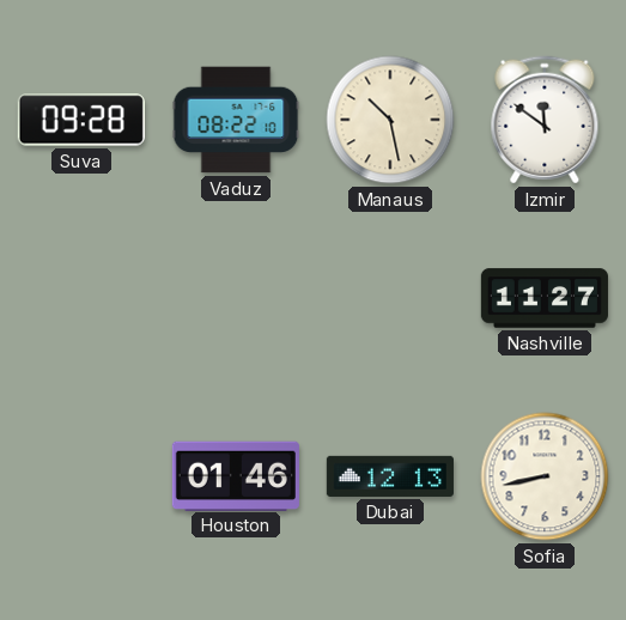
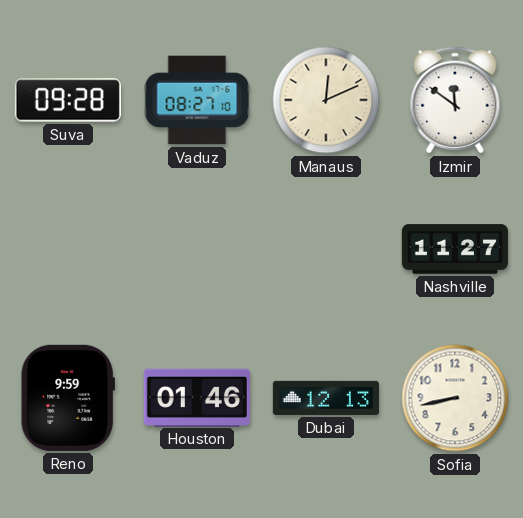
Vaduz: 08:22 -> 08:27 (197, 100)
Manaus: 10:28 -> 12:11 (326, 100)
Reno: none -> 9:59 (68, 398)
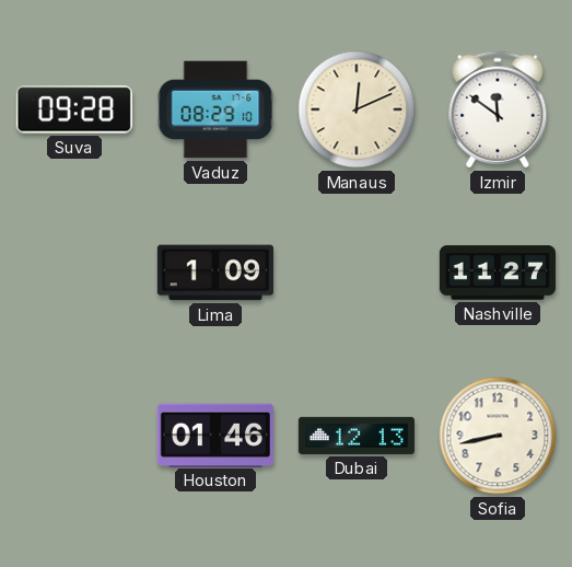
Vaduz: 08:27 -> 08:29 (215, 109)
Lima: none -> 1:09 (215, 273)
Reno: 9:59 -> none (68, 398)
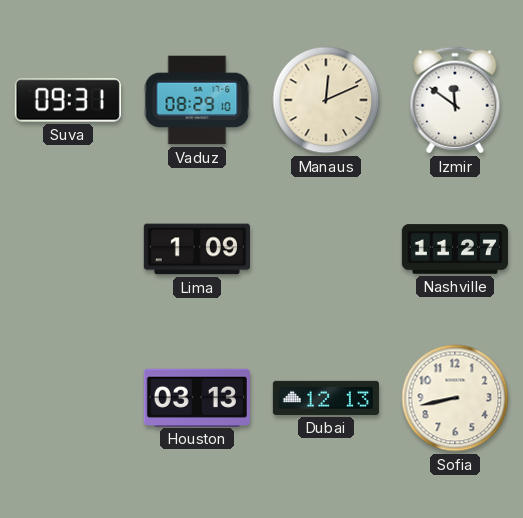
Suva: 09:28 -> 09:31 (68, 100)
Houston: 01:46 -> 03:13 (197, 397)
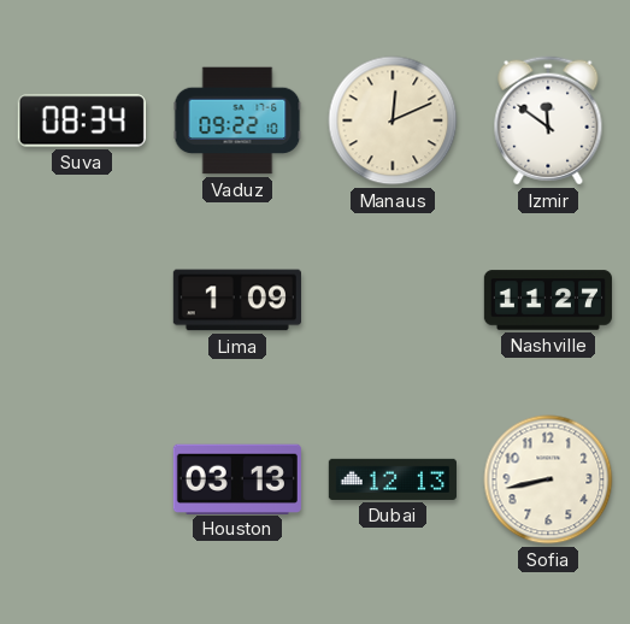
Suva: 09:31 -> 08:34 (82, 120)
Vaduz: 08:29 -> 09:22 (237, 120)
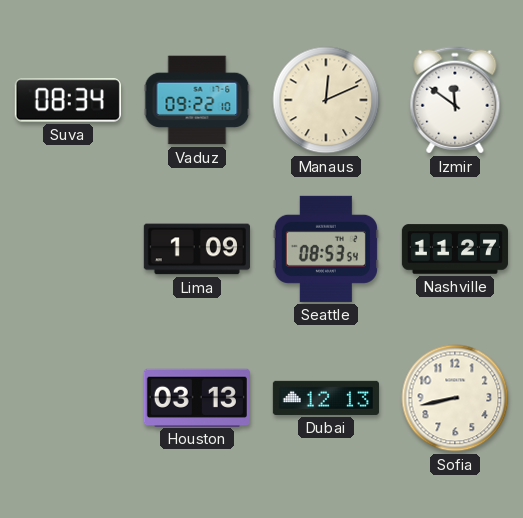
Seattle: none -> 08:53 (326, 249)
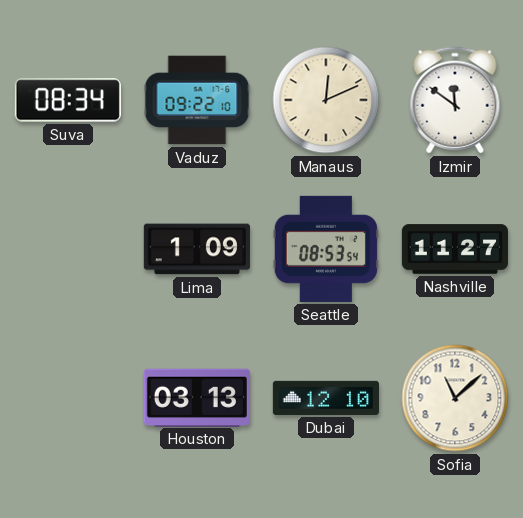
Dubai: 12:13 -> 12:10 (326, 398)
Sofia: 8:43 -> 11:08 (455, 398)
